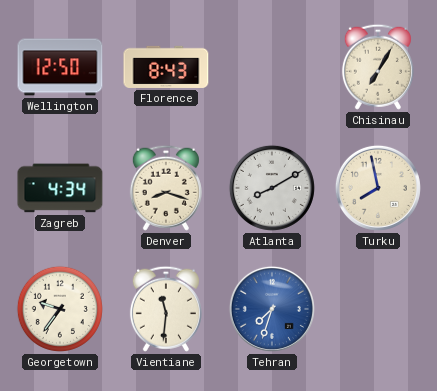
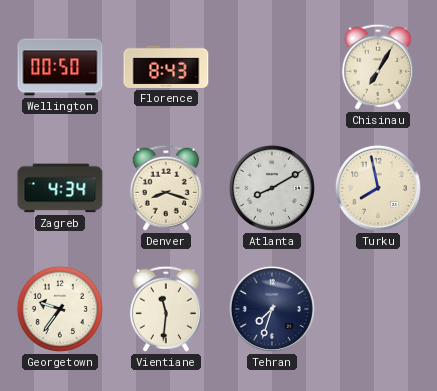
Wellington: 12:50 -> 00:50 (60, 67)
Tehran dial: blue -> navy (272, 309)
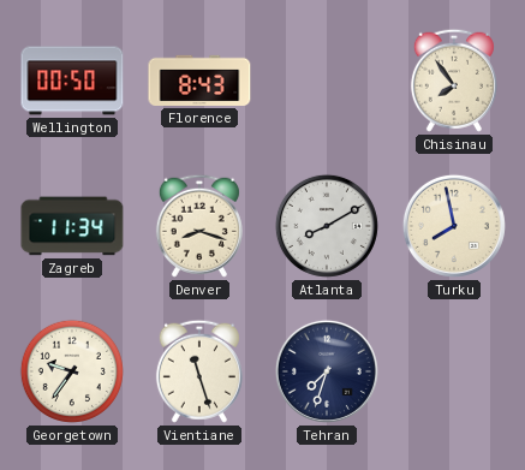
Chisinau: 7:05 -> 7:54 (454, 81)
Zagreb: 4:34 -> 11:34 (72, 226)
Vientiane: 11:31 -> 11:27 (199, 371)
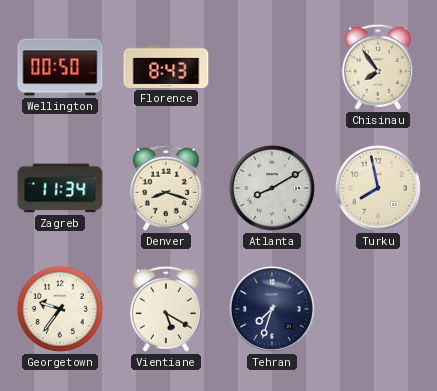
Vientiane: 11:27 -> 5:20 (166, 309)
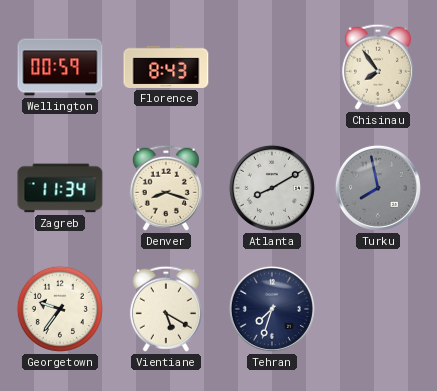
Wellington: 00:50 -> 00:59 (60, 67)
Turku dial: cream -> grey (378, 188)
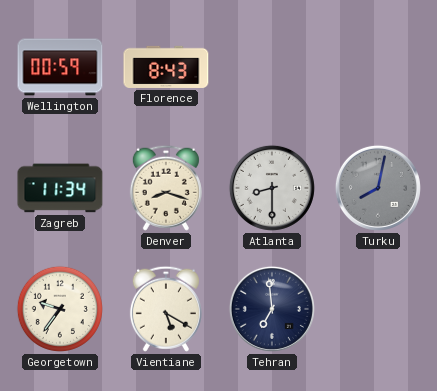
Chisinau: 7:54 -> none (378, 67)
Atlanta: 8:10 -> 8:30 (272, 188)
Turku: 7:58 -> 8:02 (378, 188)
Tehran: 7:33 -> 6:59 (272, 309)
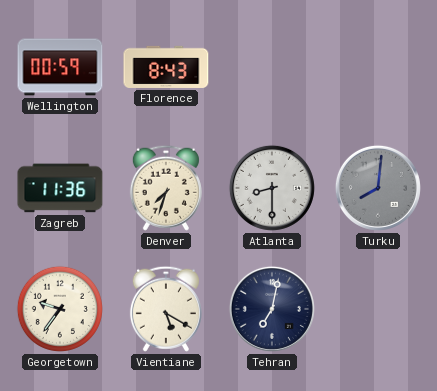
Zagreb: 11:34 -> 11:36 (60, 188)
Denver: 8:18 -> 7:33 (166, 188)
Turku: 8:02 -> 8:01 (378, 188)
Tehran: 6:59 -> 7:02 (272, 309)
